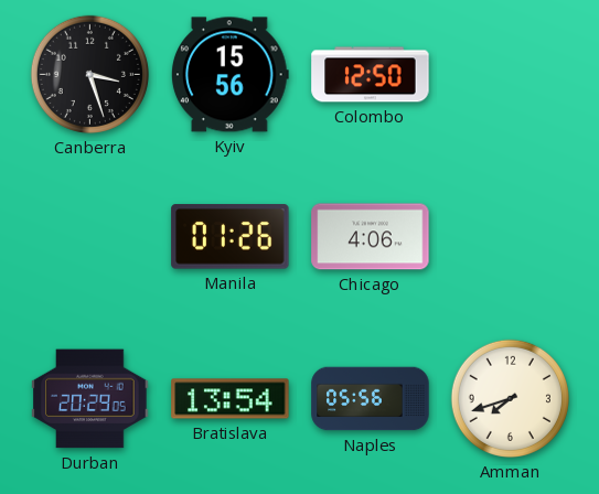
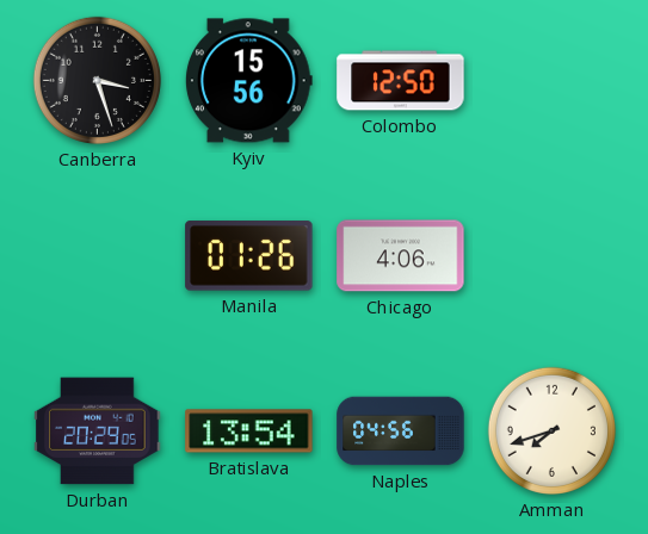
Naples: 05:56 -> 04:56 (401, 431)
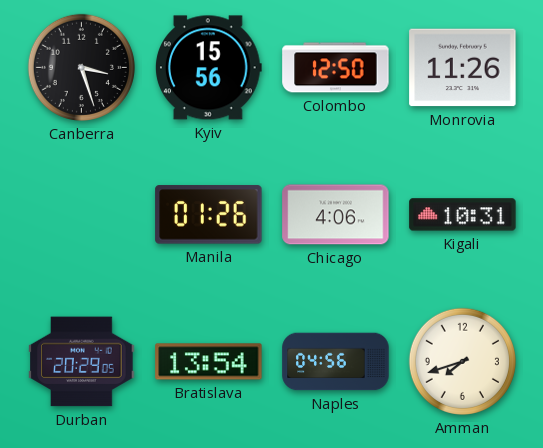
Monrovia: none -> 11:26 (463, 68)
Kigali: none -> 10:31 (463, 215)
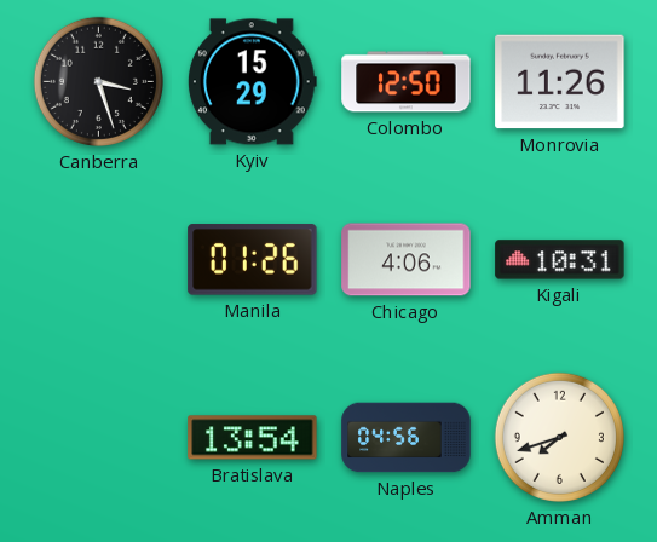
Kyiv: 15:56 -> 15:29 (252, 82)
Durban: 20:29 -> none (82, 362)
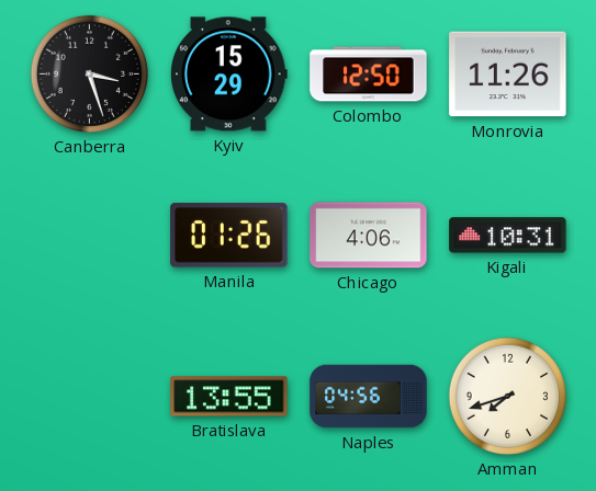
Bratislava: 13:54 -> 13:55 (229, 397)
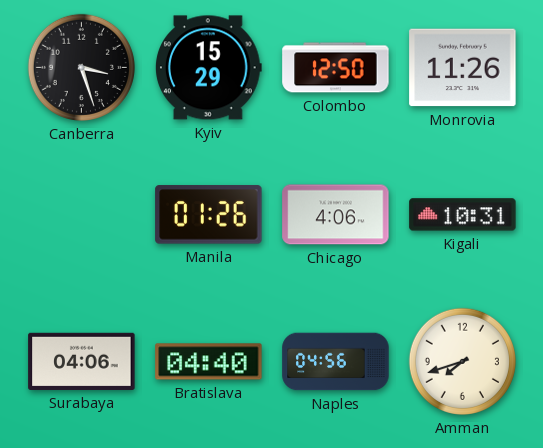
Surabaya: none -> 04:06 (82, 361)
Bratislava: 13:55 -> 04:40 (209, 362)
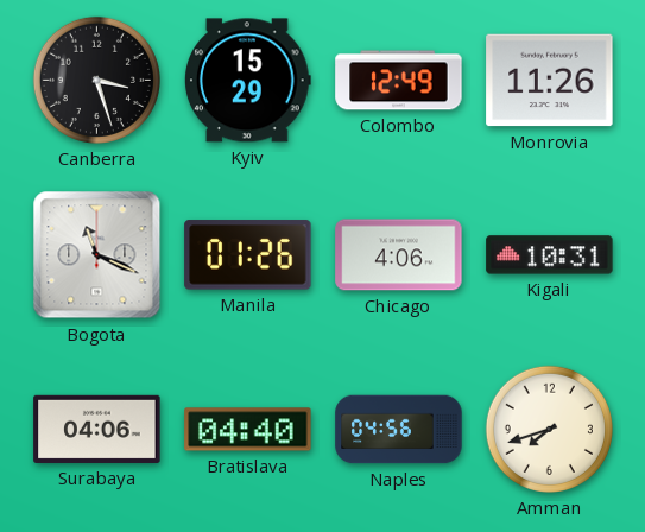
Colombo: 12:50 -> 12:49 (399, 81)
Bogota: none -> 11:19 (97, 255)
